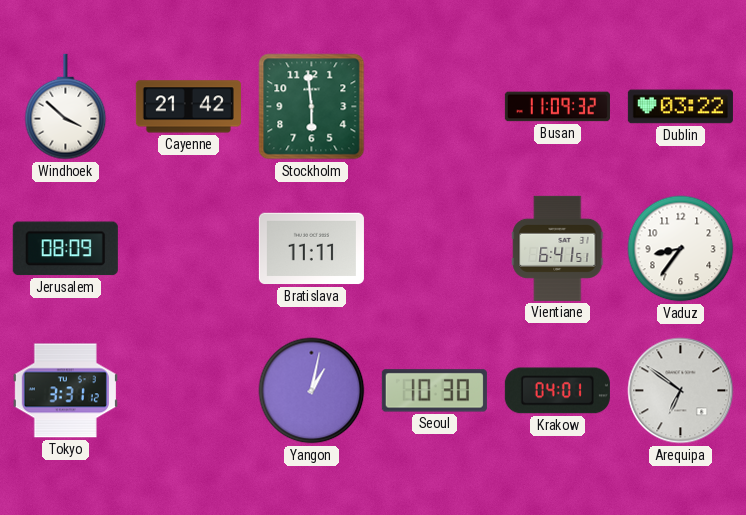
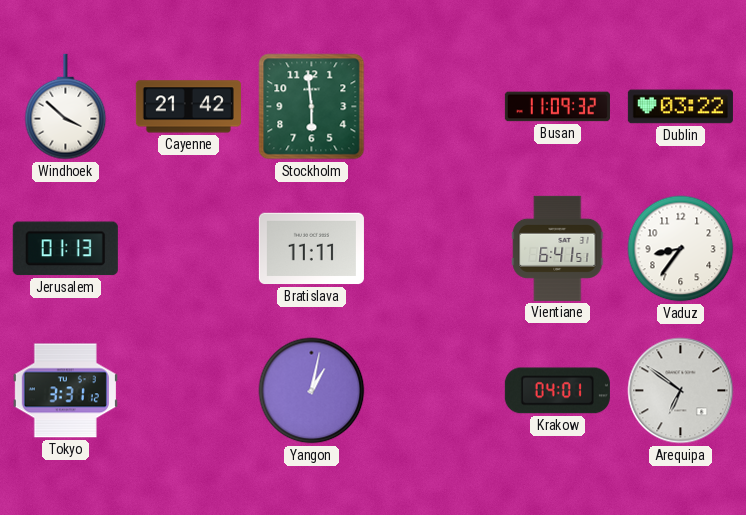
Jerusalem: 08:09 -> 01:13 (65, 249)
Seoul: 10:30 -> none (434, 391)
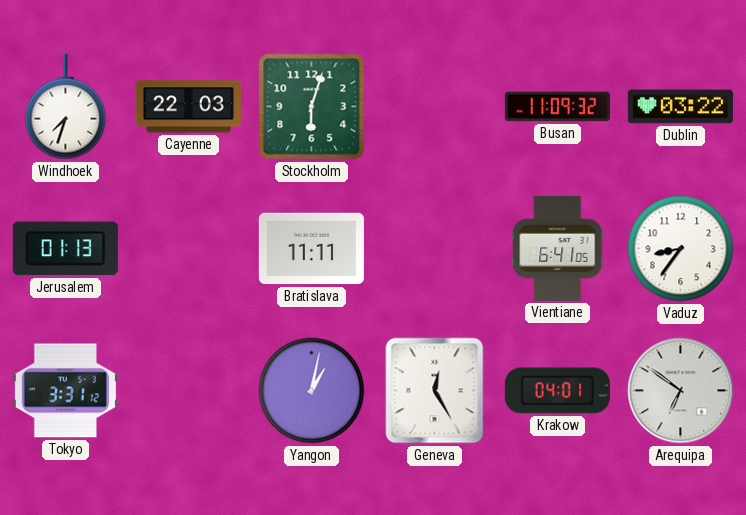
Windhoek: 3:52 -> 7:33 (66, 107)
Cayenne: 21:42 -> 22:03 (188, 107)
Stockholm: 5:59 -> 6:03 (312, 107)
Vientiane: 6:41:51 -> 6:41:05 (558, 248)
Geneva: none -> 12:25 (435, 391)
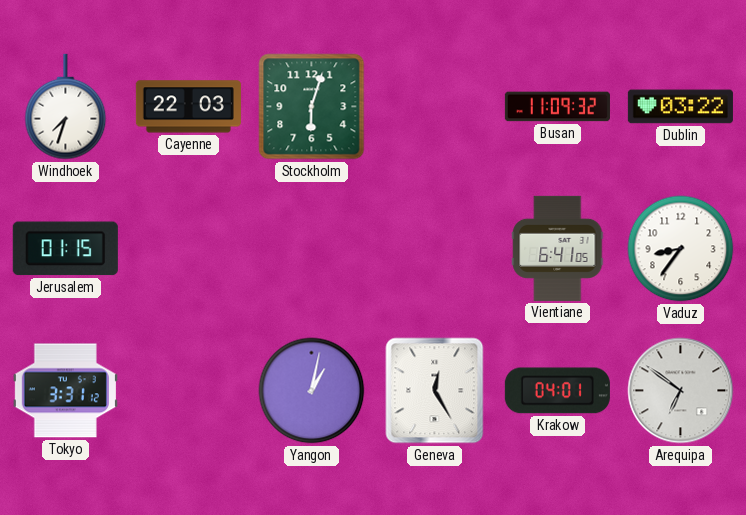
Jerusalem: 01:13 -> 01:15 (65, 249)
Bratislava: 11:11 -> none (311, 249)
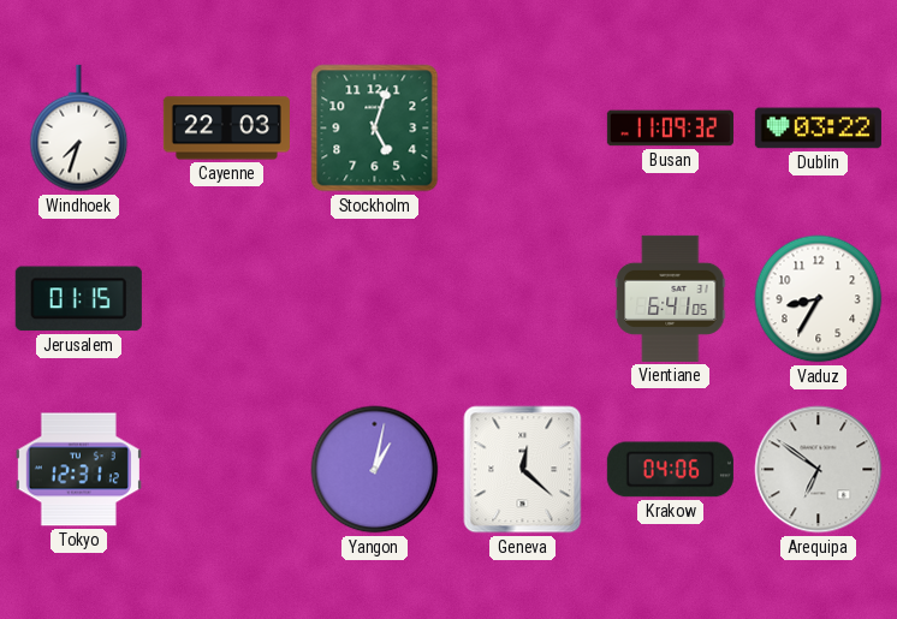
Stockholm: 6:03 -> 5:03 (375, 129)
Vaduz: 8:36 -> 8:35 (819, 299)
Tokyo: 3:31 -> 12:31 (78, 470)
Geneva: 12:25 -> 12:22 (523, 470)
Krakow: 04:01 -> 04:06 (670, 470)
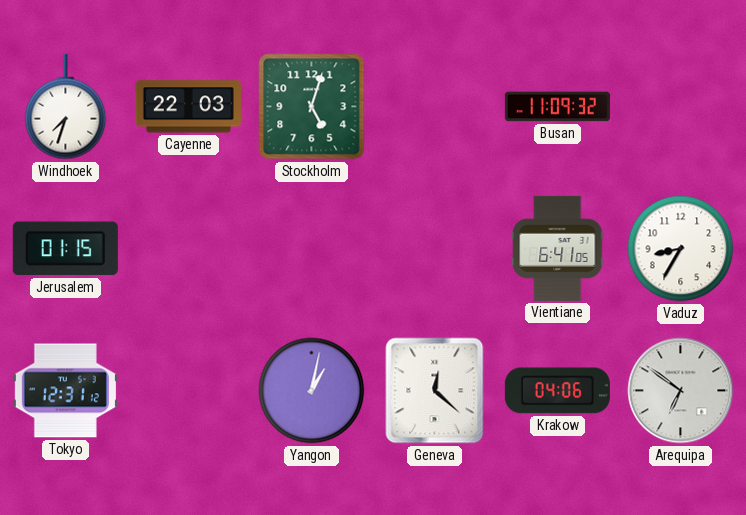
Dublin: 03:22 -> none (818, 129)
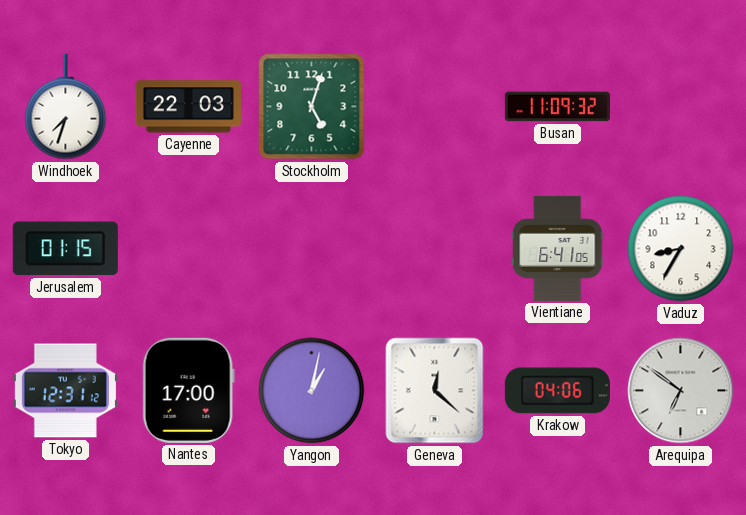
Nantes: none -> 17:00 (188, 390)
